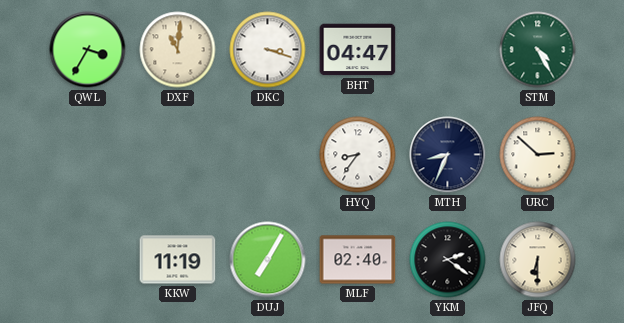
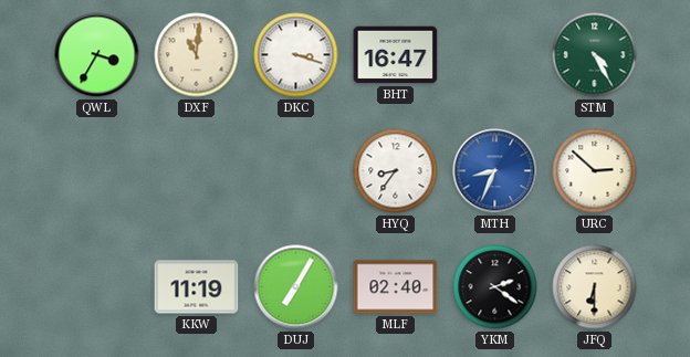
BHT: 04:47 -> 16:47 (396, 55)
MTH dial: navy -> blue (495, 171)
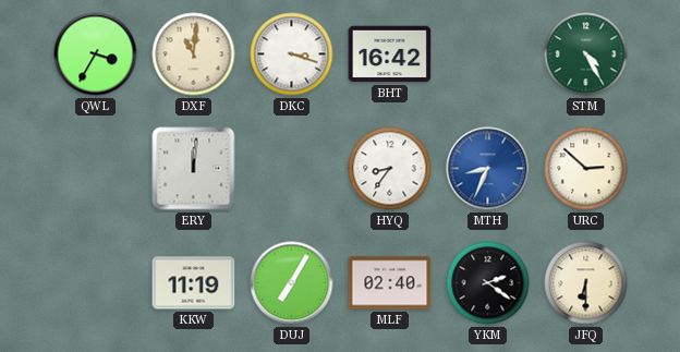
BHT: 16:47 -> 16:42 (390, 54)
ERY: none -> 12:01 (194, 169)
